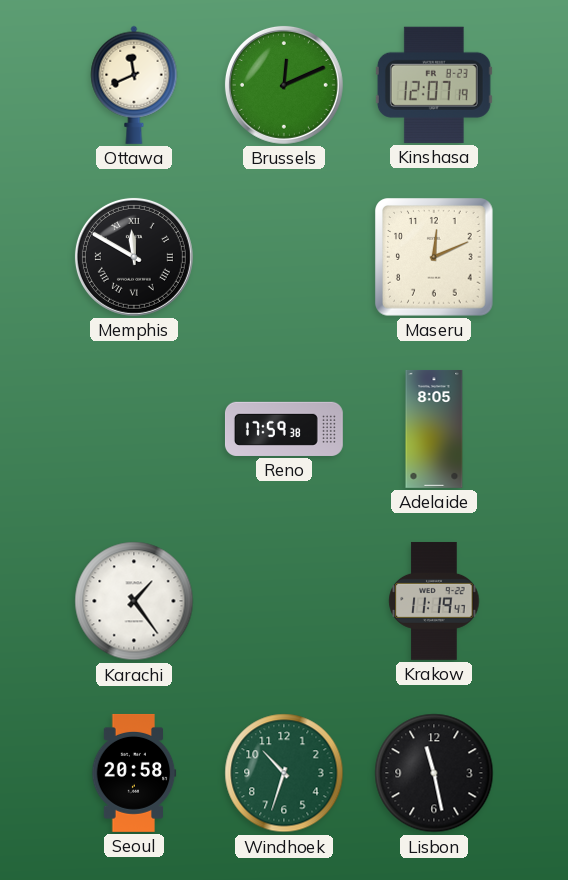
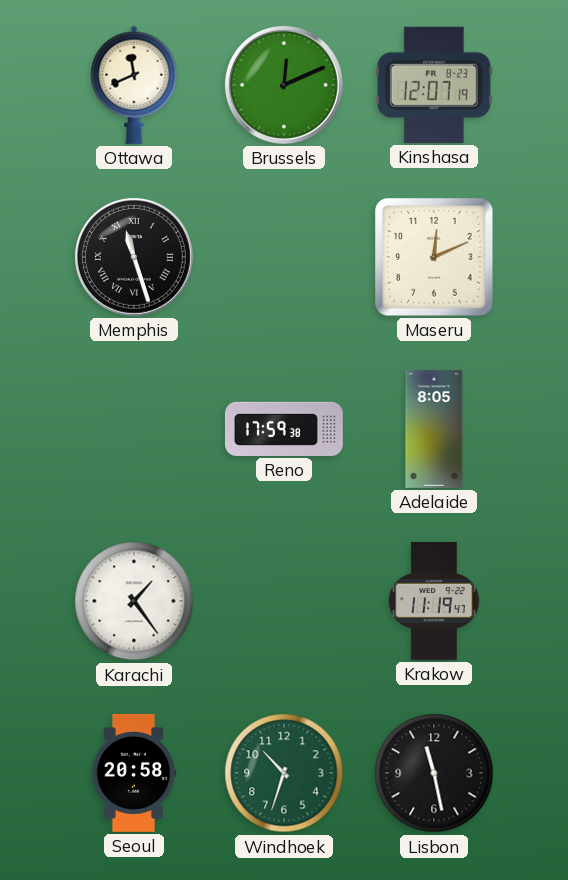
Memphis: 11:50 -> 11:27 (134, 257)
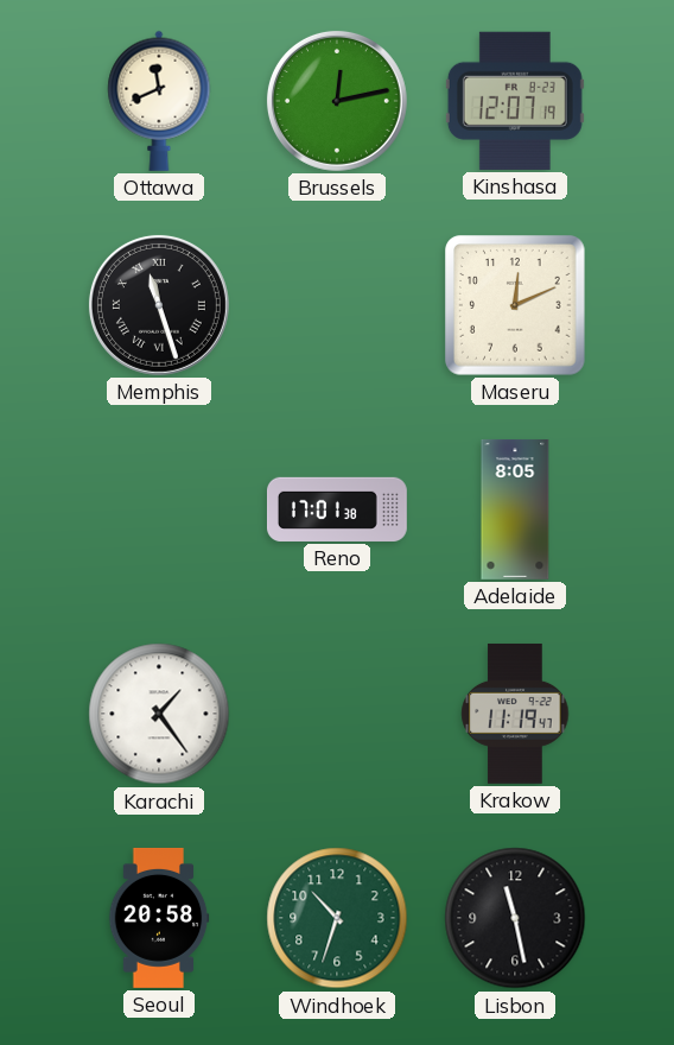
Brussels: 12:11 -> 12:13 (337, 101)
Reno: 17:59 -> 17:01 (337, 509)
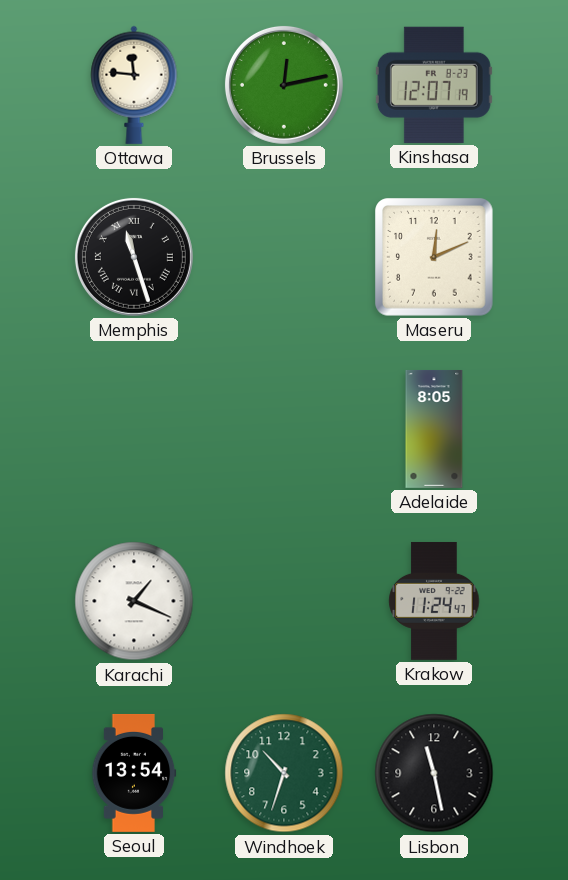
Ottawa: 11:41 -> 11:46 (134, 85)
Reno: 17:01 -> none (337, 509)
Karachi: 1:24 -> 1:19 (134, 601)
Krakow: 11:19 -> 11:24 (434, 601)
Seoul: 20:58 -> 13:54 (134, 773)
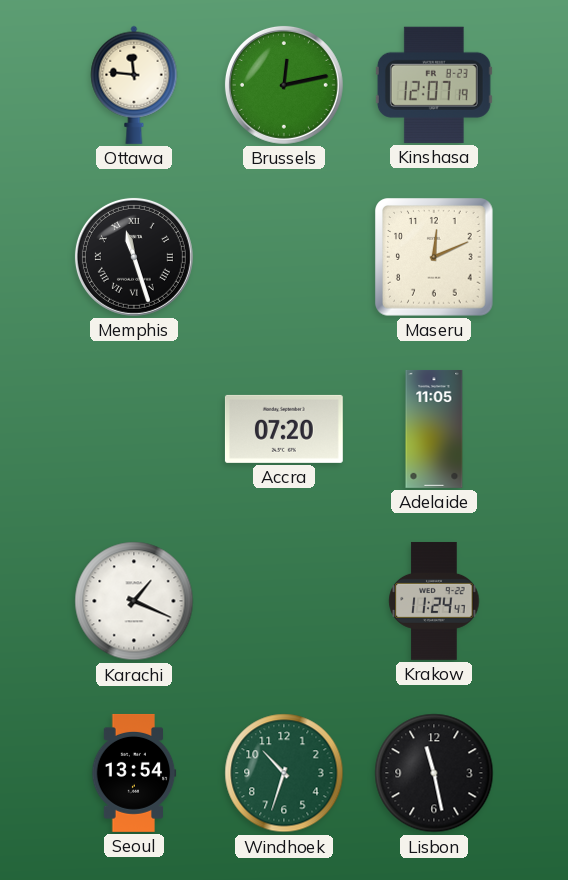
Accra: none -> 07:20 (284, 429)
Adelaide: 8:05 -> 11:05 (434, 429)
